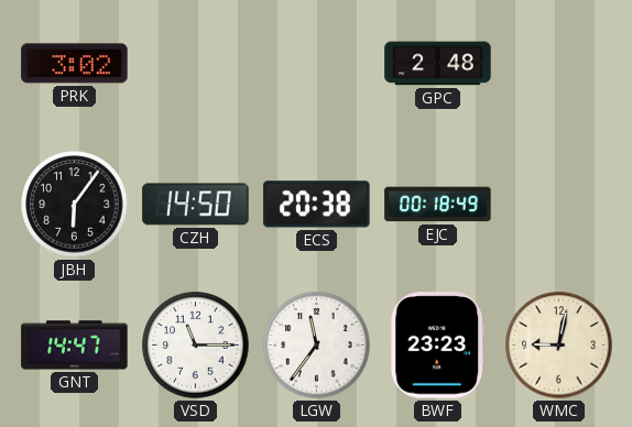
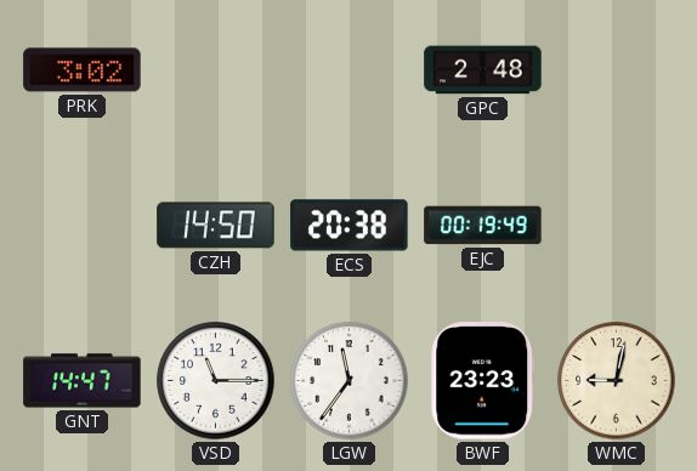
JBH: 6:06 -> none (75, 205)
EJC: 00:18 -> 00:19 (483, 226)
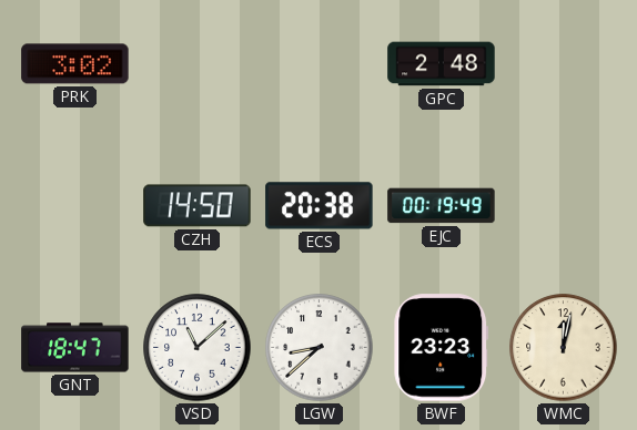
GNT: 14:47 -> 18:47 (75, 348)
VSD: 11:15 -> 11:08 (198, 348)
LGW: 11:36 -> 8:38 (320, 348)
WMC: 9:02 -> 12:02 (564, 348)
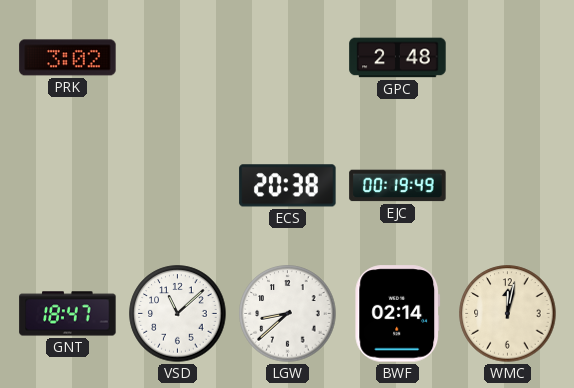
CZH: 14:50 -> none (198, 206)
BWF: 23:23 -> 02:14 (398, 314)
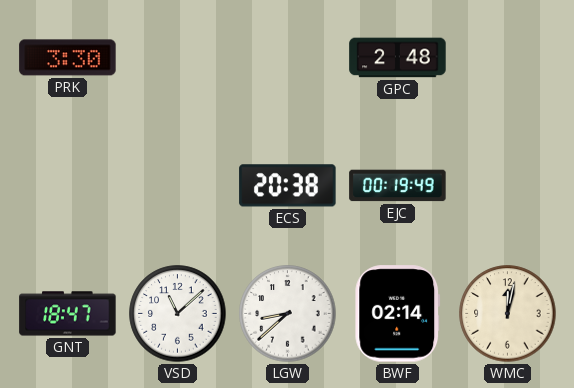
PRK: 3:02 -> 3:30 (68, 58)
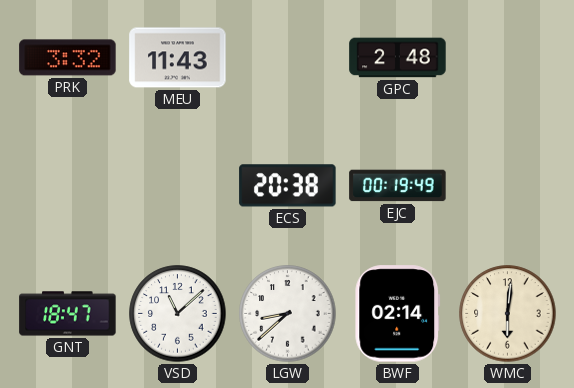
PRK: 3:30 -> 3:32 (68, 58)
MEU: none -> 11:43 (178, 58)
WMC: 12:02 -> 6:01 (508, 314)
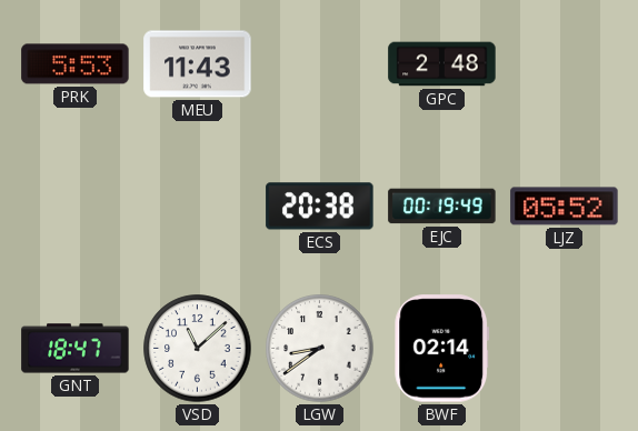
PRK: 3:32 -> 5:53 (76, 64)
LJZ: none -> 05:52 (565, 207)
LGW: 8:38 -> 8:39 (320, 349)
WMC: 6:01 -> none (508, 314)
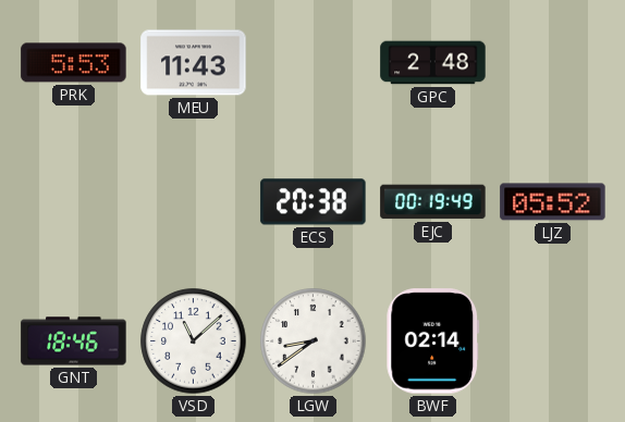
GNT: 18:47 -> 18:46 (74, 342)
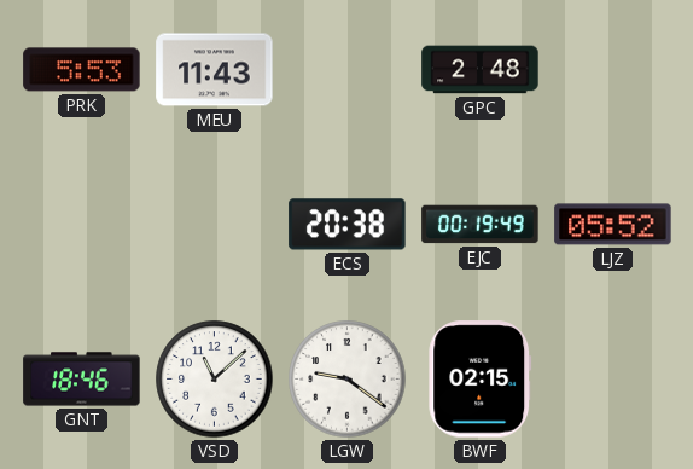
LGW: 8:39 -> 9:21 (348, 380)
BWF: 02:14 -> 02:15 (481, 380)
